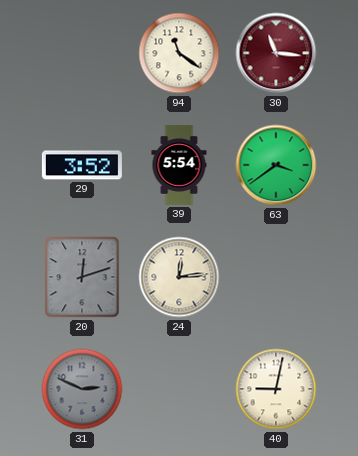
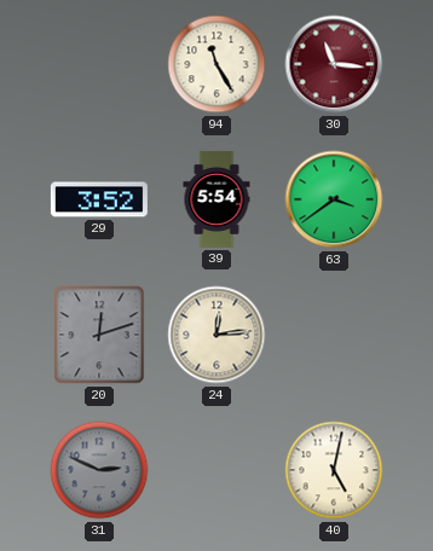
94: 11:21 -> 11:25 (217, 64)
40: 9:02 -> 5:02 (334, 470)
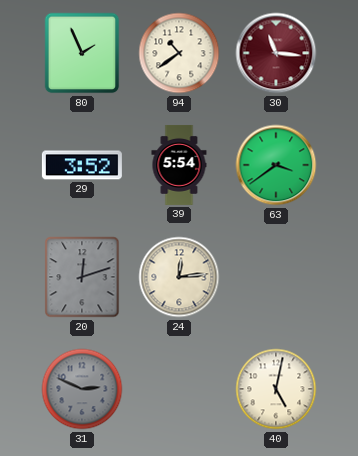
80: none -> 1:56 (82, 53)
94: 11:25 -> 10:39 (179, 53)
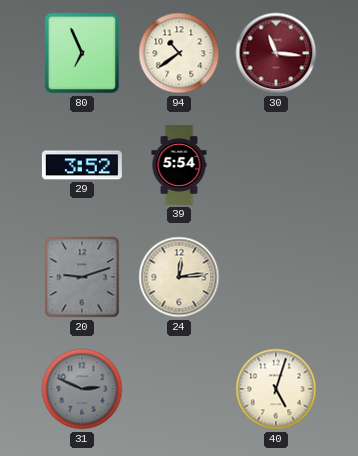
80: 1:56 -> 6:56 (82, 53)
63: 3:39 -> none (276, 165)
20: 12:12 -> 9:12 (82, 277)
40: 5:02 -> 5:03 (276, 389)
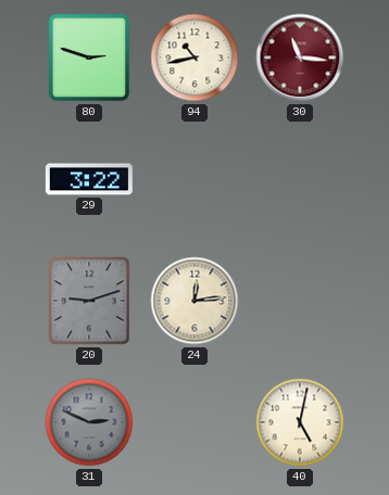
80: 6:56 -> 2:48 (89, 58)
94: 10:39 -> 10:43 (195, 58)
29: 3:52 -> 3:22 (89, 179)
39: 5:54 -> none (179, 165)
40: 5:03 -> 5:02 (300, 422)
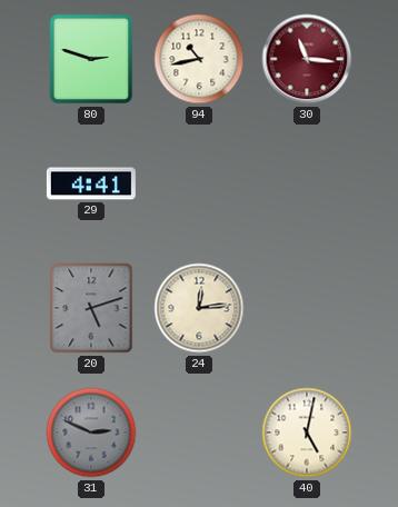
29: 3:22 -> 4:41 (91, 183)
20: 9:12 -> 5:12 (91, 308)
